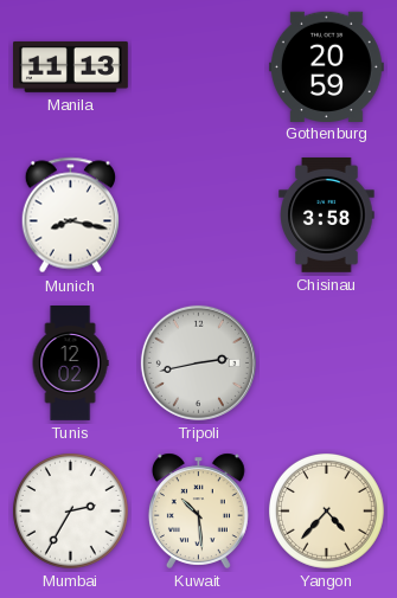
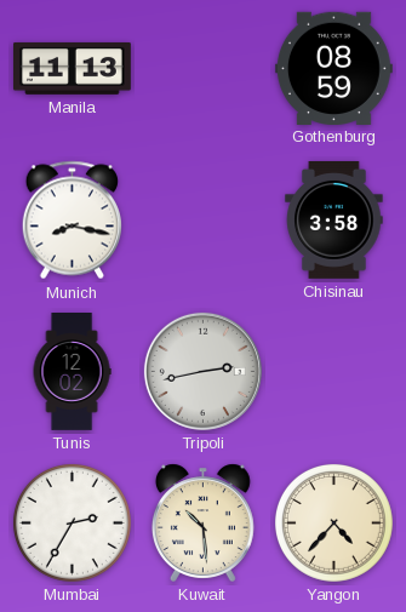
Gothenburg: 20:59 -> 08:59 (333, 68)
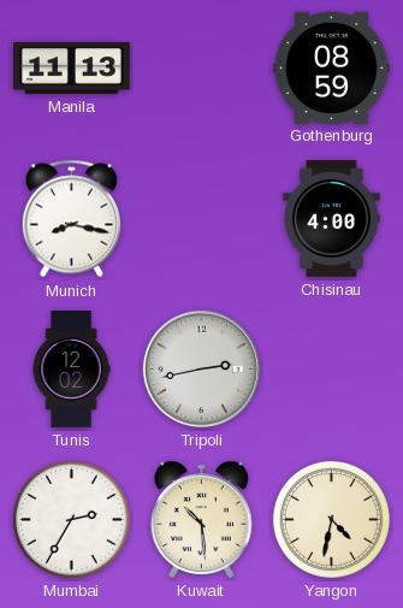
Chisinau: 3:58 -> 4:00 (332, 218)
Yangon: 4:37 -> 4:32 (331, 519)
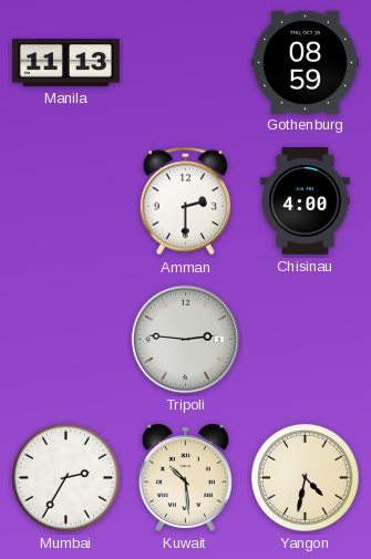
Munich: 8:17 -> none (71, 219)
Amman: none -> 2:30 (185, 201)
Tunis: 12:02 -> none (71, 370)
Tripoli: 2:43 -> 2:46 (185, 339)
